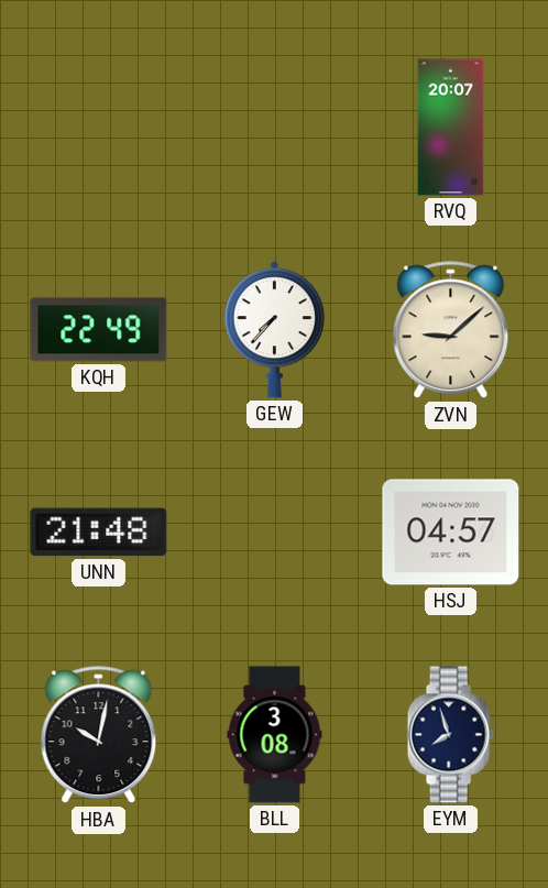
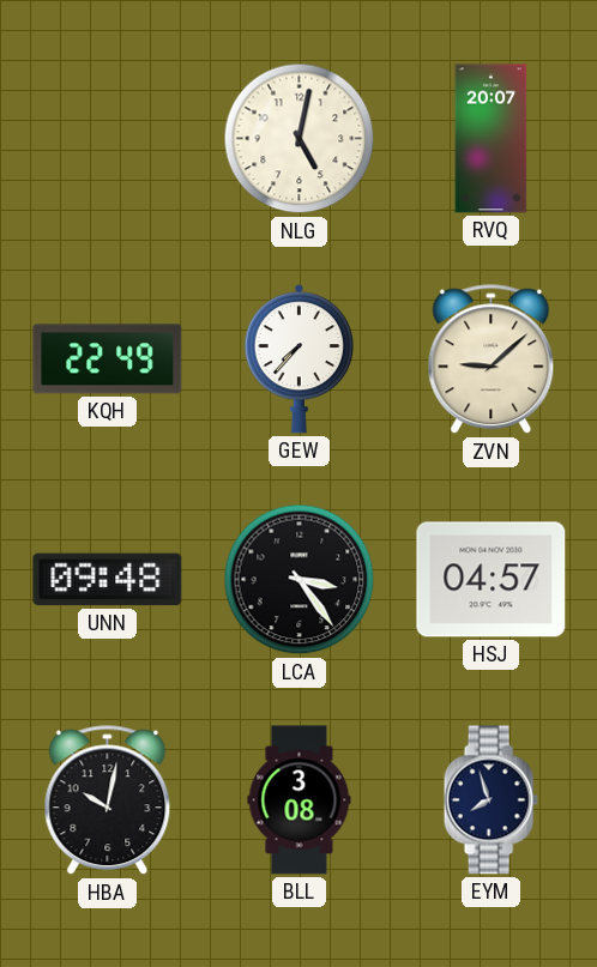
NLG: none -> 5:02 (300, 139)
UNN: 21:48 -> 09:48 (108, 580)
LCA: none -> 3:24 (300, 580)
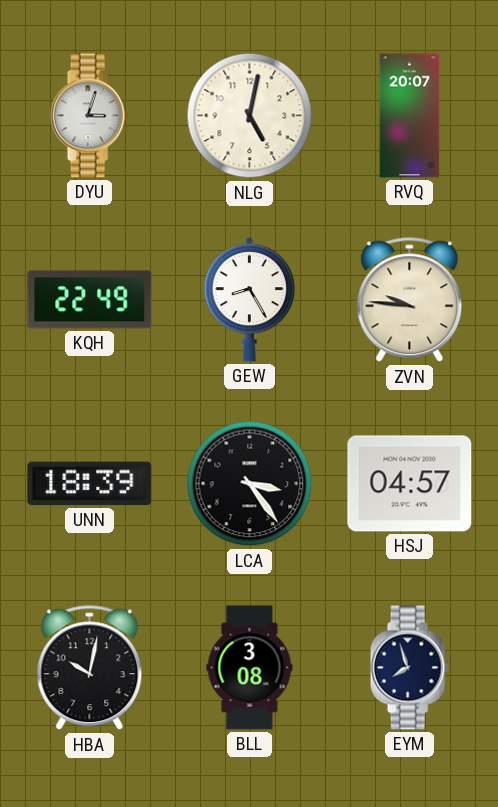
DYU: none -> 3:03 (89, 116)
GEW: 7:37 -> 8:25 (249, 299)
ZVN: 9:08 -> 9:46 (410, 300)
UNN: 09:48 -> 18:39 (90, 484)
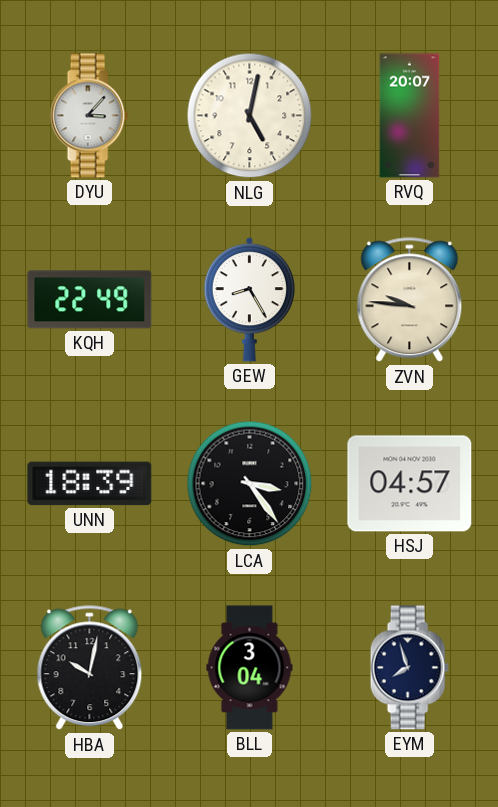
DYU: 3:03 -> 3:07 (89, 116)
BLL: 3:08 -> 3:04 (250, 668)
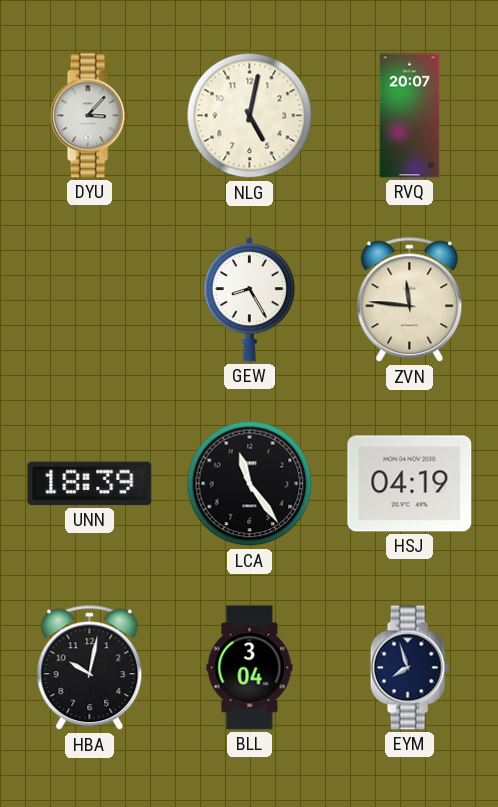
KQH: 22:49 -> none (90, 300)
ZVN: 9:46 -> 11:46 (410, 300)
LCA: 3:24 -> 11:24 (250, 484)
HSJ: 04:57 -> 04:19 (410, 484)
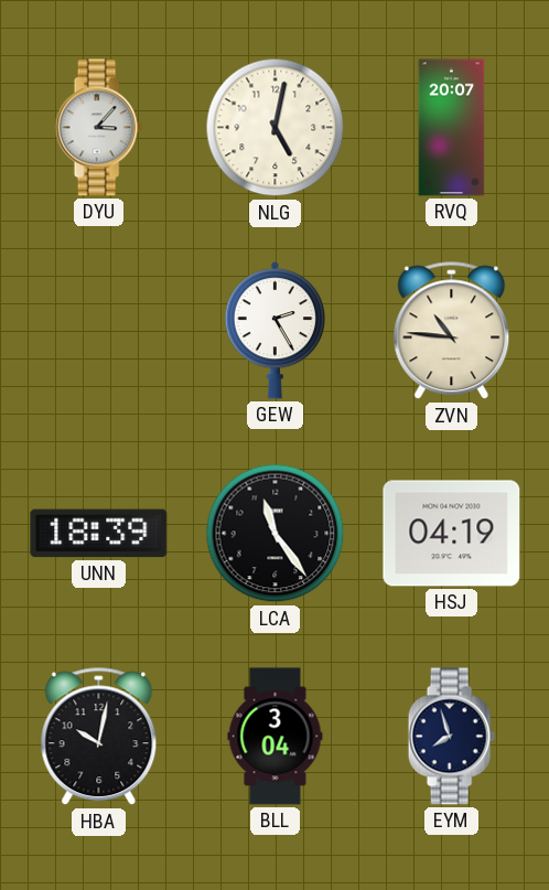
GEW: 8:25 -> 2:25 (274, 330)
ZVN: 11:46 -> 10:46 (452, 331)
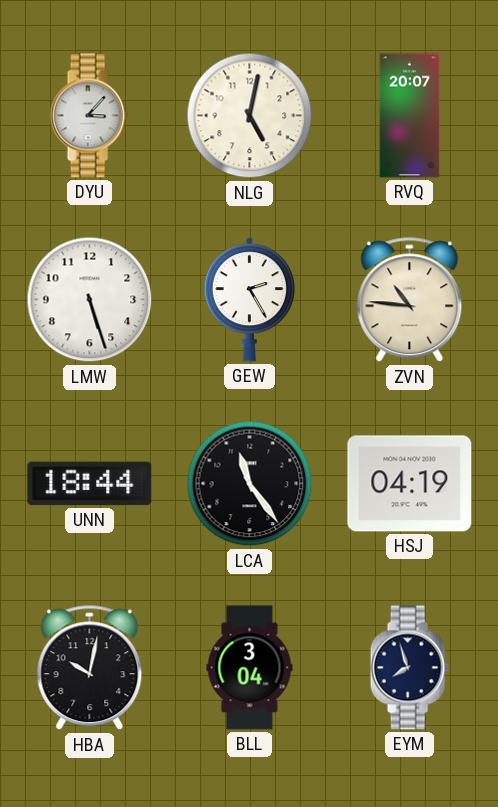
LMW: none -> 5:27 (90, 300)
UNN: 18:39 -> 18:44 (90, 484)
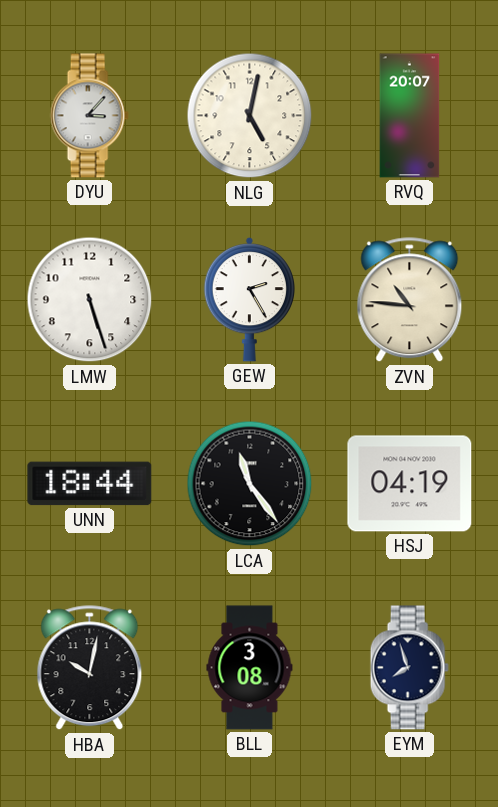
BLL: 3:04 -> 3:08 (250, 668)
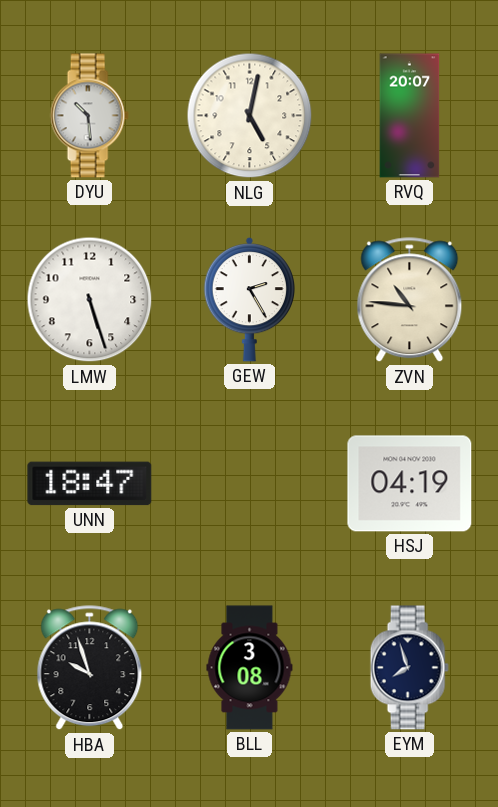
DYU: 3:07 -> 10:29 (89, 116)
UNN: 18:44 -> 18:47 (90, 484)
LCA: 11:24 -> none (250, 484)
HBA: 10:02 -> 9:57 (90, 668)
